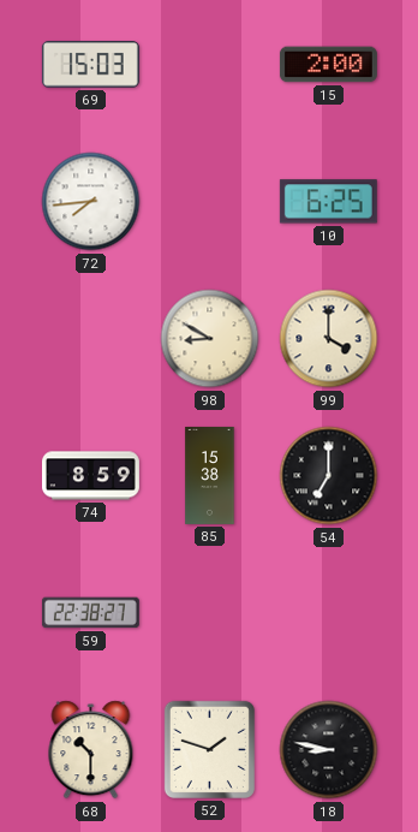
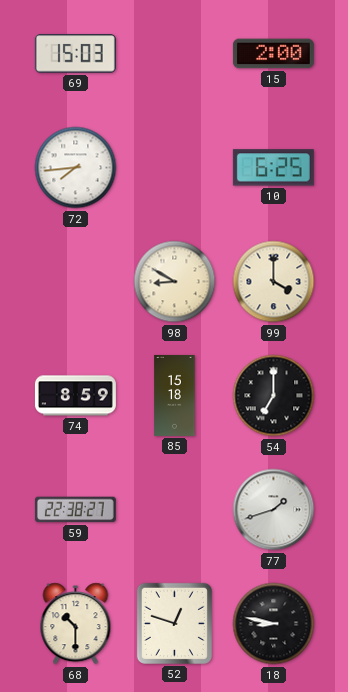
85: 15:38 -> 15:18 (175, 395)
77: none -> 1:42 (274, 510)
52: 1:48 -> 12:48 (174, 623)
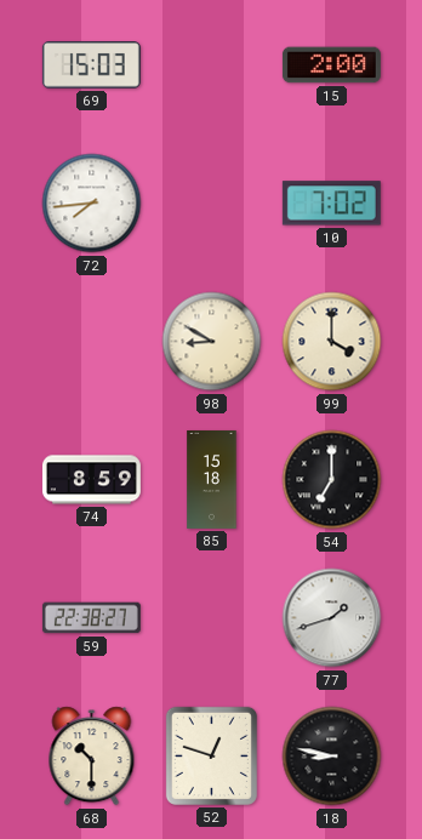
10: 6:25 -> 7:02 (331, 204)
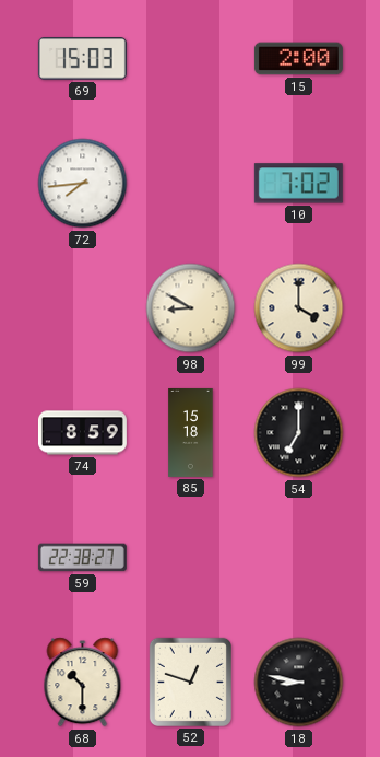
77: 1:42 -> none (332, 618)
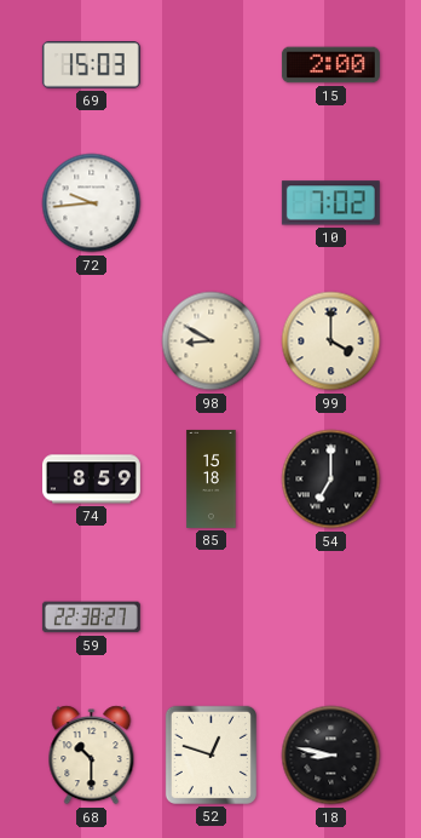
72: 7:44 -> 9:44 (92, 203)
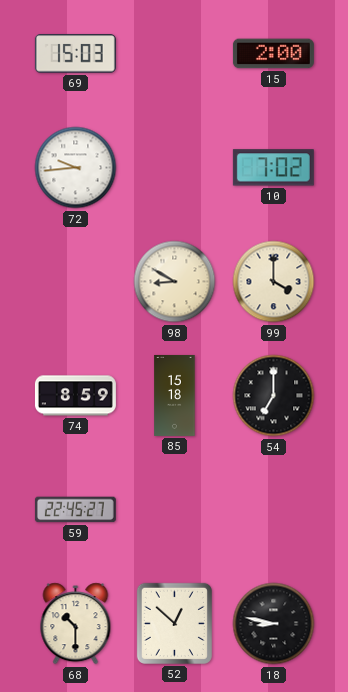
59: 22:38 -> 22:45 (75, 510)
52: 12:48 -> 12:52 (174, 623)
